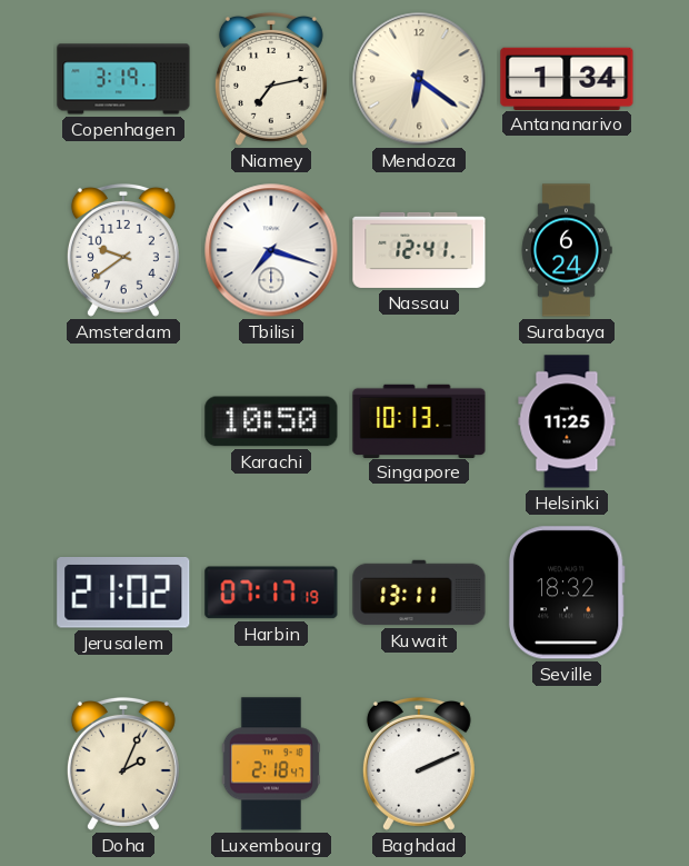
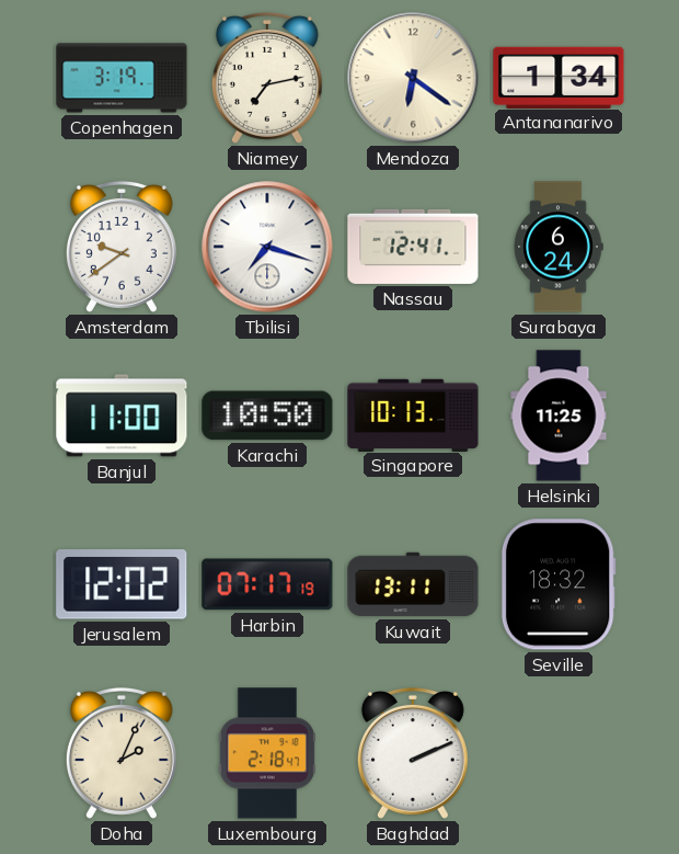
Banjul: none -> 11:00 (122, 415)
Jerusalem: 21:02 -> 12:02 (122, 585)
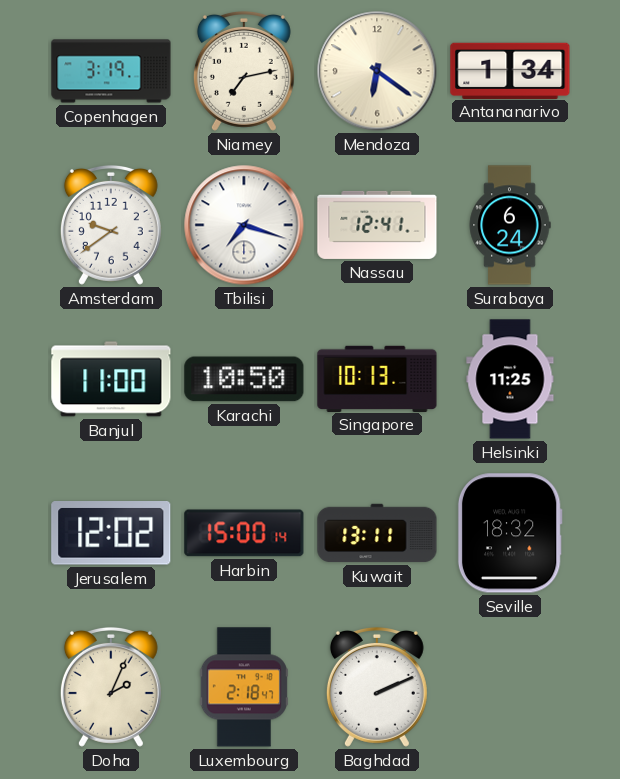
Harbin: 07:17 -> 15:00 (244, 533)
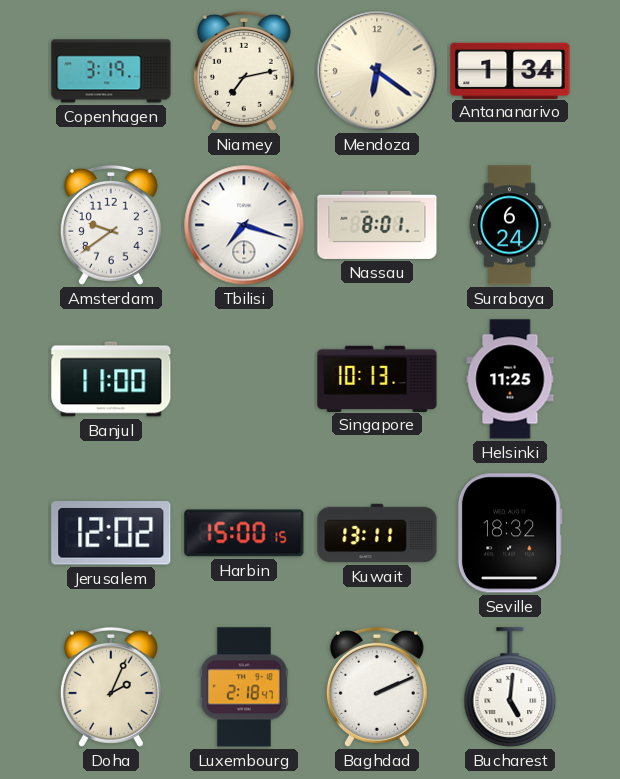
Nassau: 12:41 -> 8:01 (377, 225)
Karachi: 10:50 -> none (244, 379)
Harbin: 15:00:14 -> 15:00:15 (244, 533)
Bucharest: none -> 5:01 (510, 687)
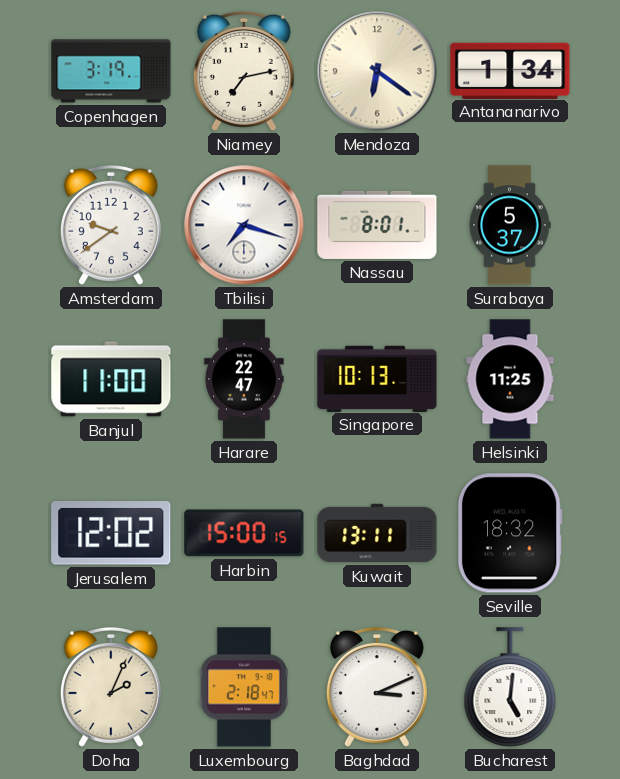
Surabaya: 6:24 -> 5:37 (510, 225)
Harare: none -> 22:47 (244, 379)
Baghdad: 2:11 -> 3:11 (377, 687)
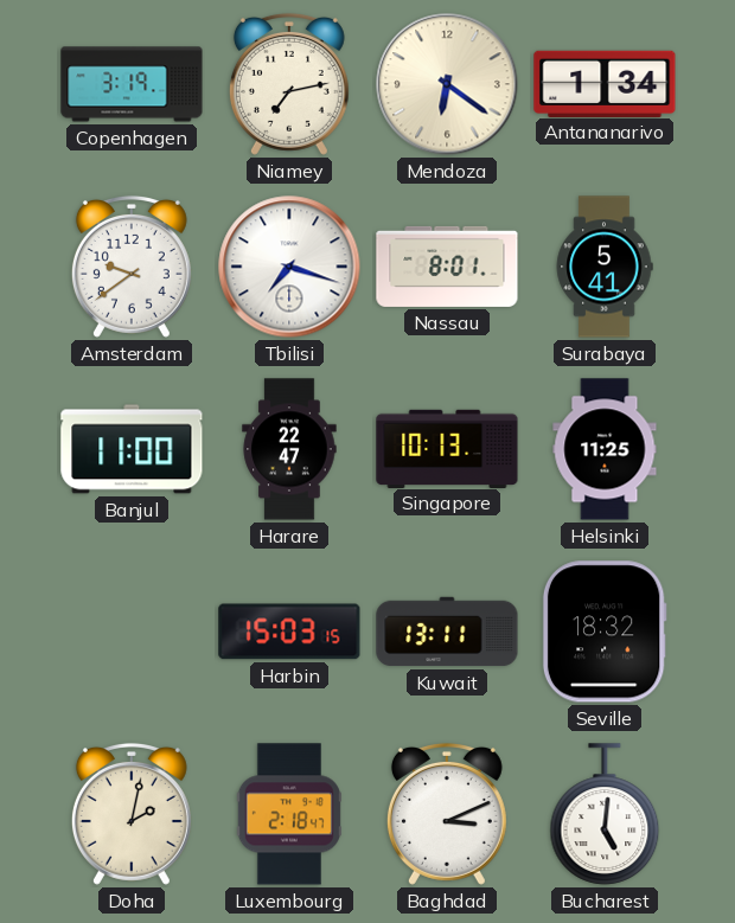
Surabaya: 5:37 -> 5:41 (605, 267)
Jerusalem: 12:02 -> none (111, 534)
Harbin: 15:00 -> 15:03 (289, 632)
Doha: 2:04 -> 2:02 (132, 814)
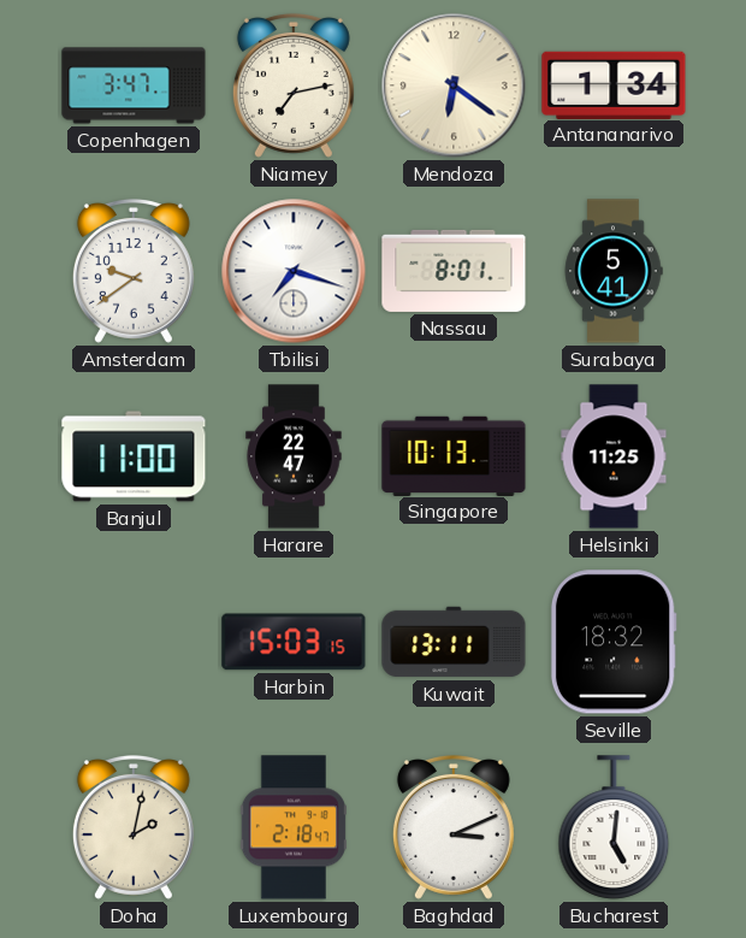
Copenhagen: 3:19 -> 3:47 (134, 85)
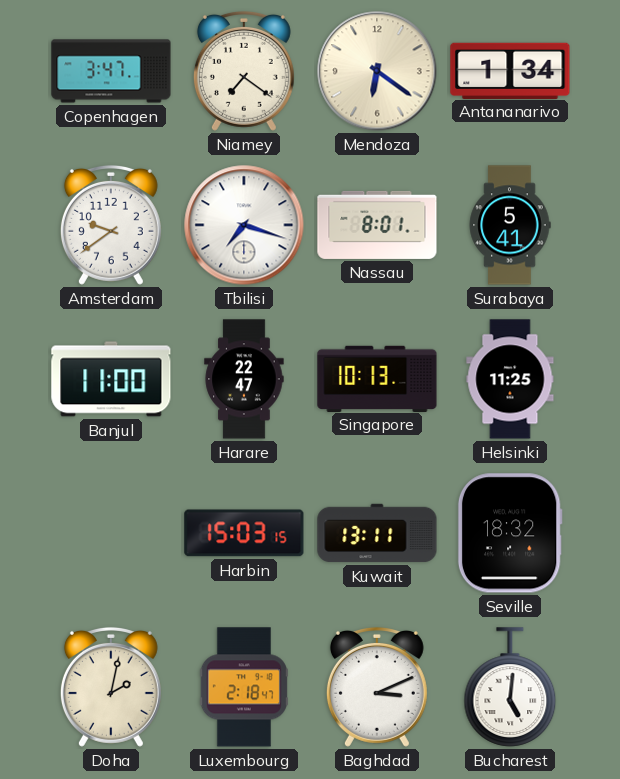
Niamey: 7:13 -> 7:21 (244, 71)
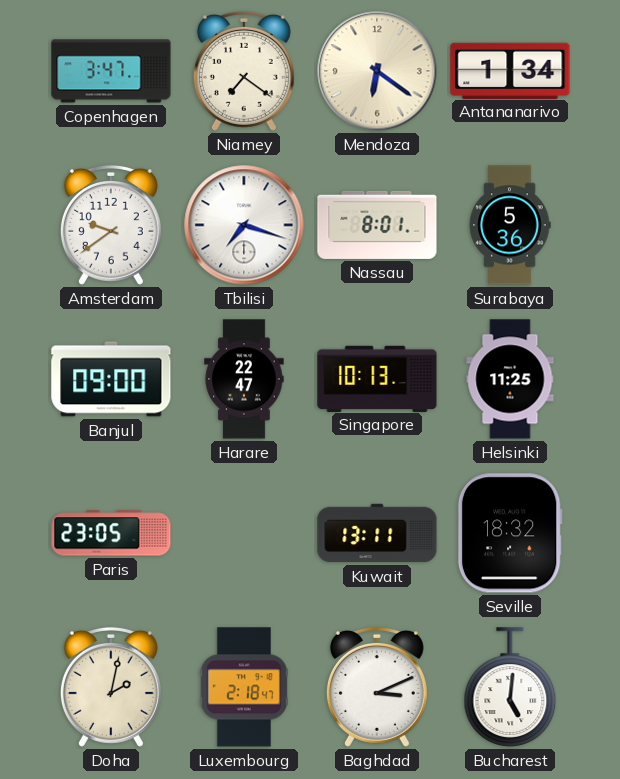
Surabaya: 5:41 -> 5:36 (510, 225)
Banjul: 11:00 -> 09:00 (111, 379)
Paris: none -> 23:05 (111, 533)
Harbin: 15:03 -> none (244, 533)
